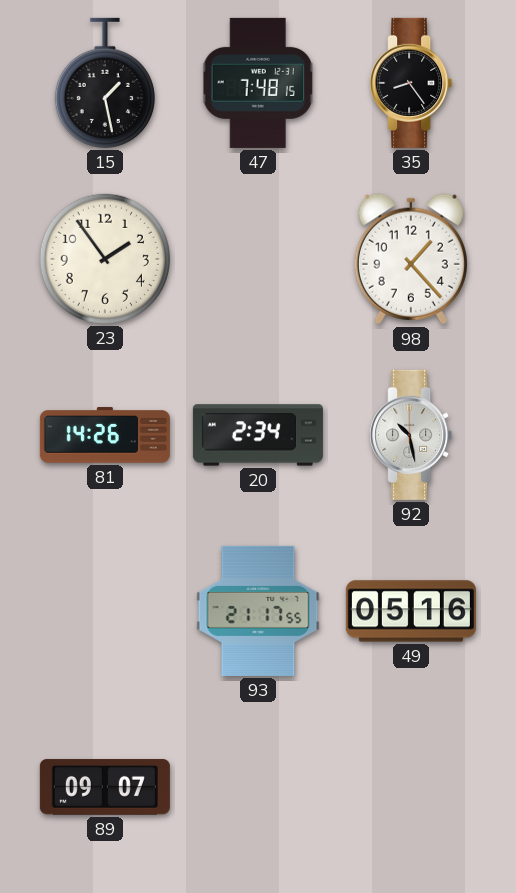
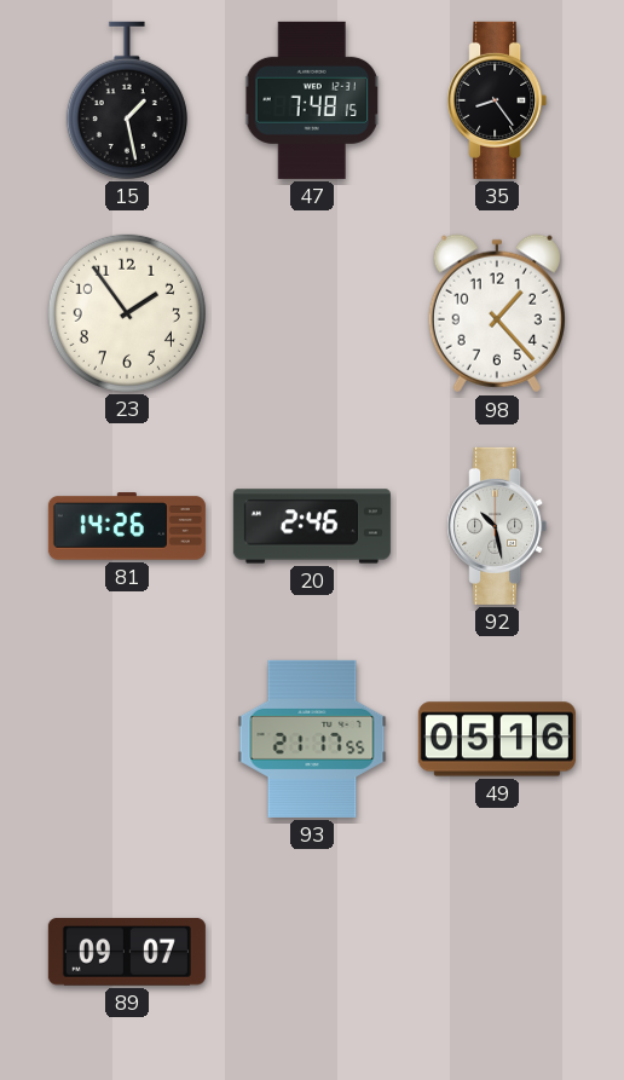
20: 2:34 -> 2:46 (312, 526)
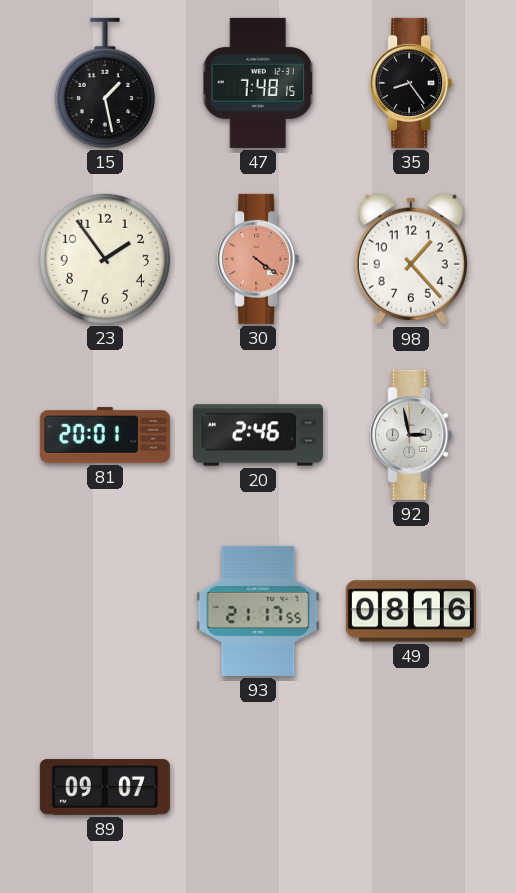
30: none -> 4:21 (258, 259)
81: 14:26 -> 20:01 (105, 435)
92: 10:28 -> 2:58 (411, 435)
49: 05:16 -> 08:16 (411, 611)
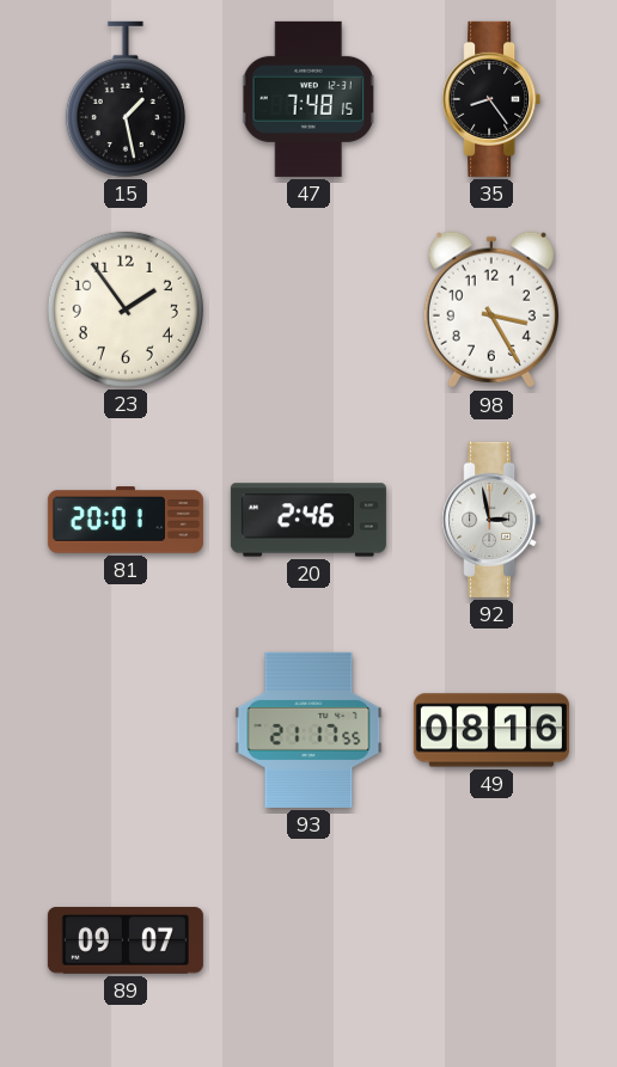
30: 4:21 -> none (258, 259)
98: 1:23 -> 3:25 (491, 309)
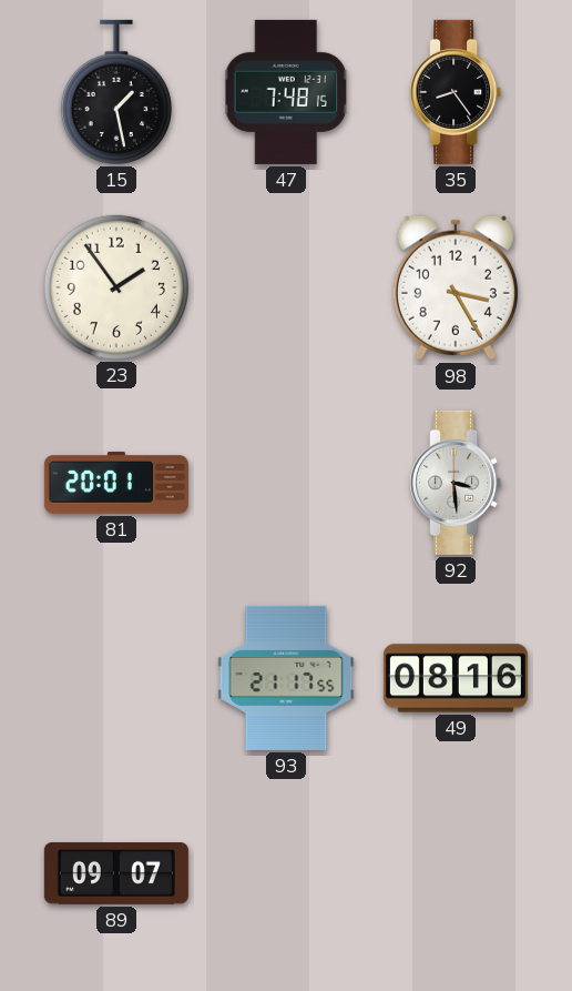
20: 2:46 -> none (308, 520)
92: 2:58 -> 3:29 (456, 483)
